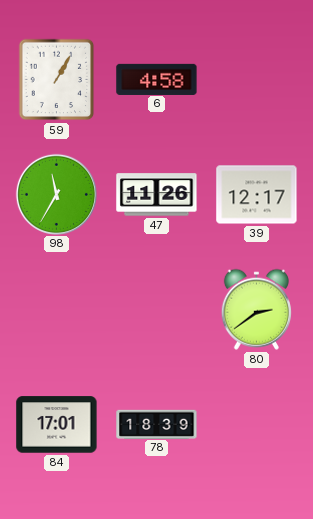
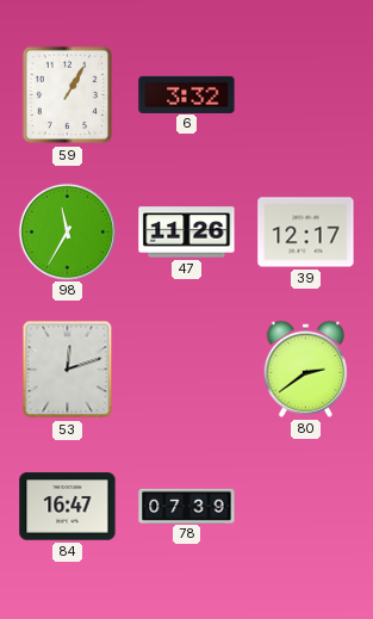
6: 4:58 -> 3:32 (187, 94)
53: none -> 12:12 (68, 370)
84: 17:01 -> 16:47 (68, 507)
78: 18:39 -> 07:39 (187, 506)
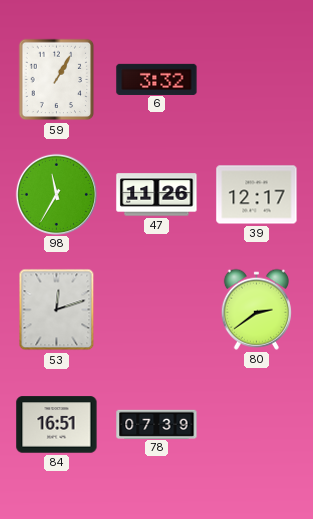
84: 16:47 -> 16:51 (57, 425)
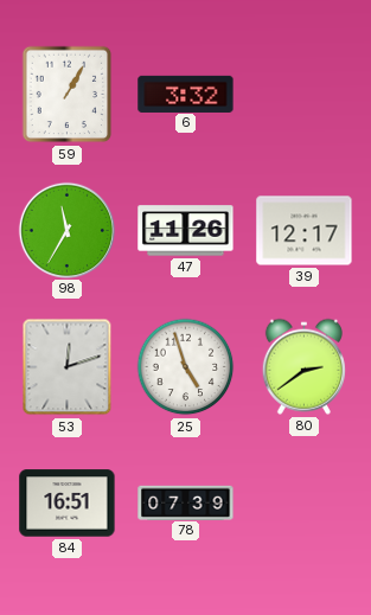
25: none -> 4:57 (186, 367)
